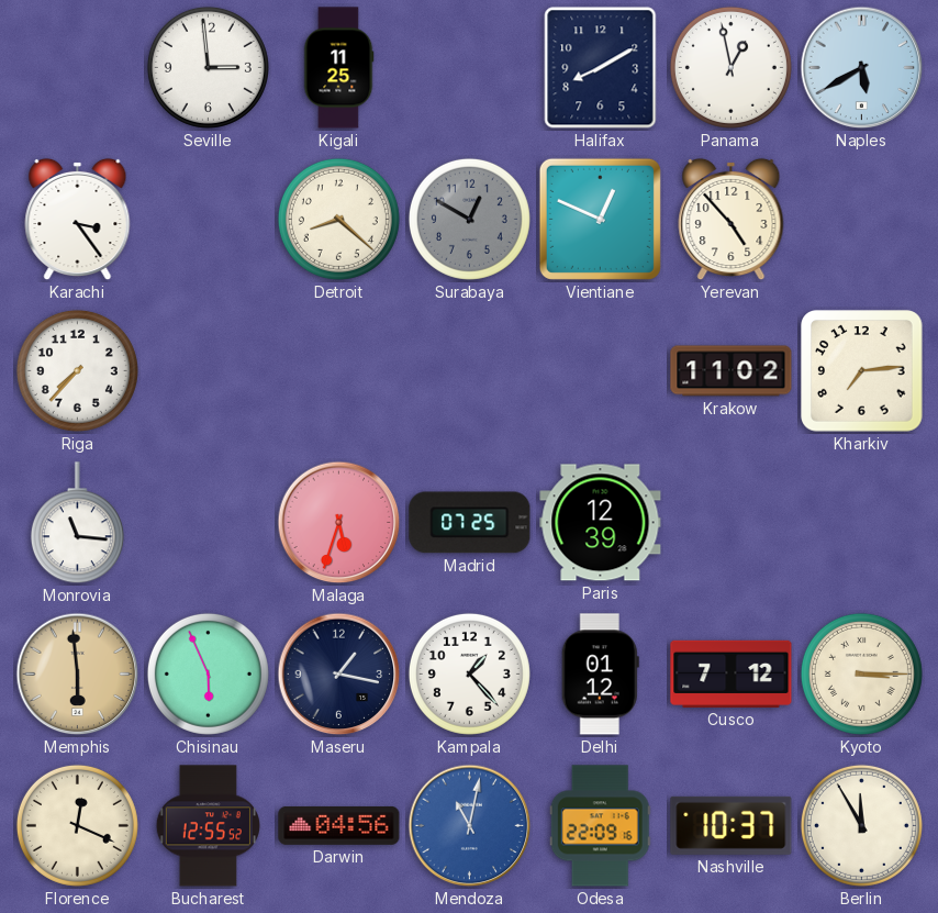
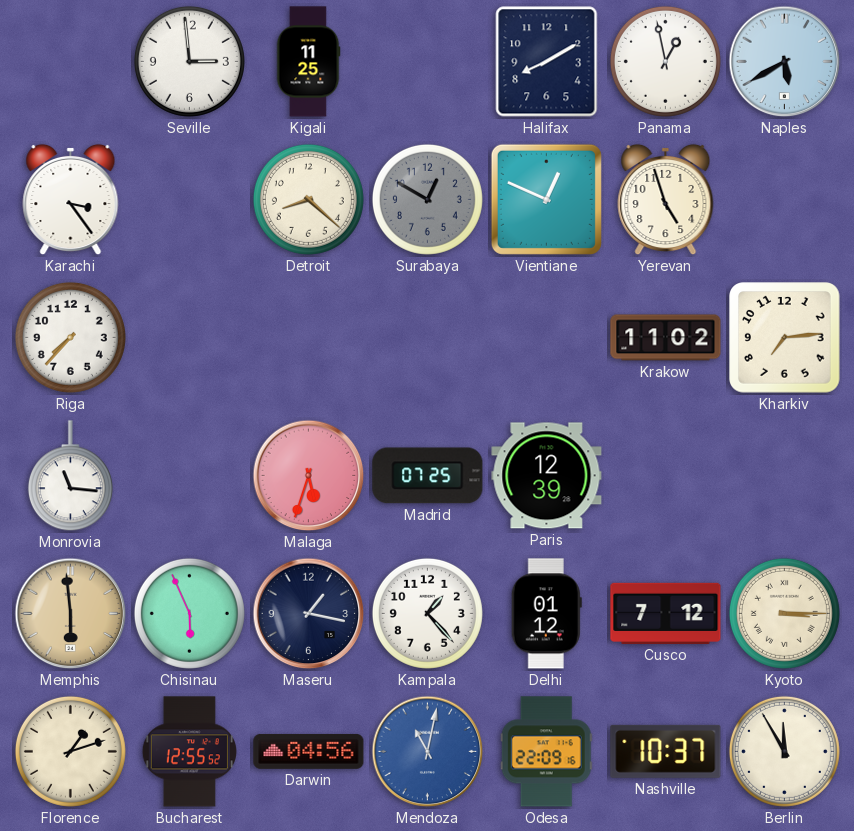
Yerevan: 4:53 -> 4:57 (666, 200)
Florence: 12:19 -> 1:12 (70, 751)
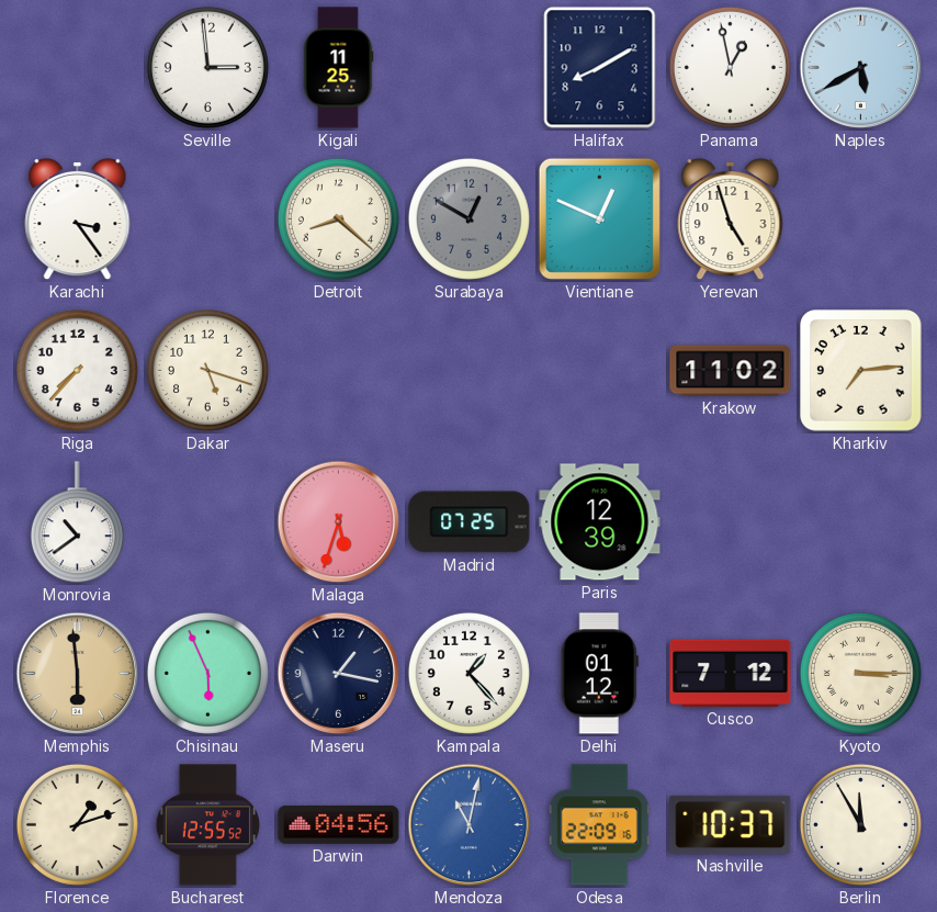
Dakar: none -> 5:18 (207, 370)
Monrovia: 11:16 -> 10:39 (77, 522)
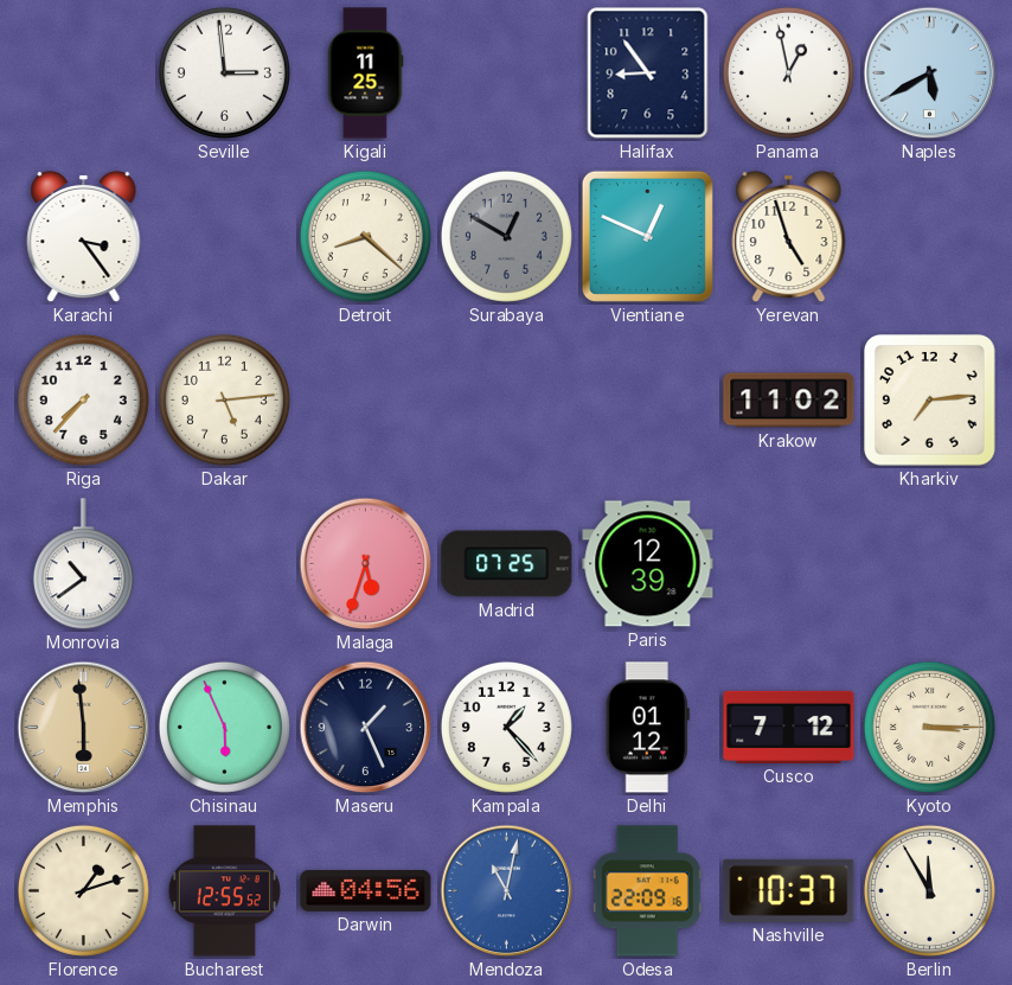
Halifax: 8:10 -> 8:54 (648, 73)
Dakar: 5:18 -> 5:14 (224, 399)
Maseru: 1:17 -> 1:26 (366, 728)
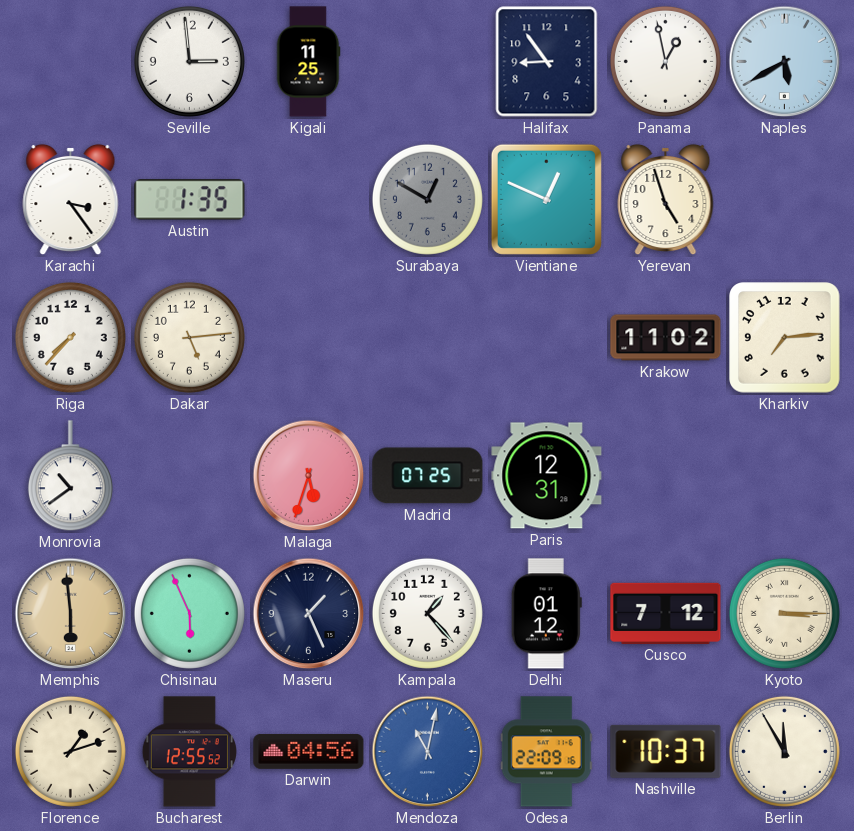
Austin: none -> 1:35 (190, 200)
Detroit: 8:22 -> none (365, 236)
Paris: 12:39 -> 12:31 (547, 476)
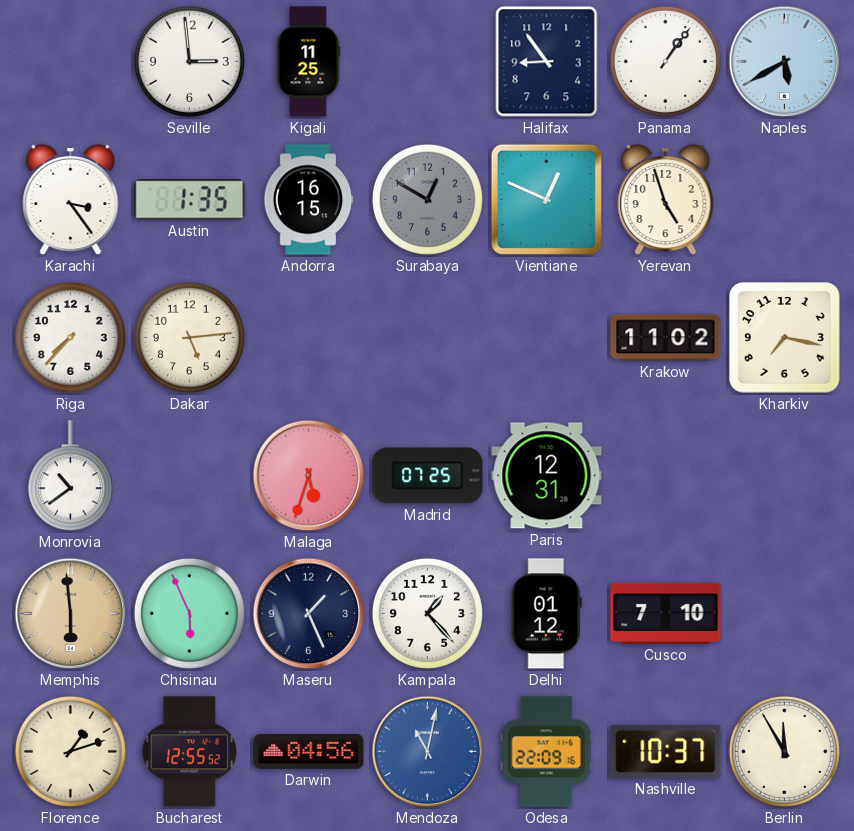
Panama: 12:58 -> 1:06 (665, 61)
Andorra: none -> 16:15 (309, 200)
Kharkiv: 7:14 -> 7:17 (785, 338)
Cusco: 7:12 -> 7:10 (666, 613)
Kyoto: 3:15 -> none (784, 613)
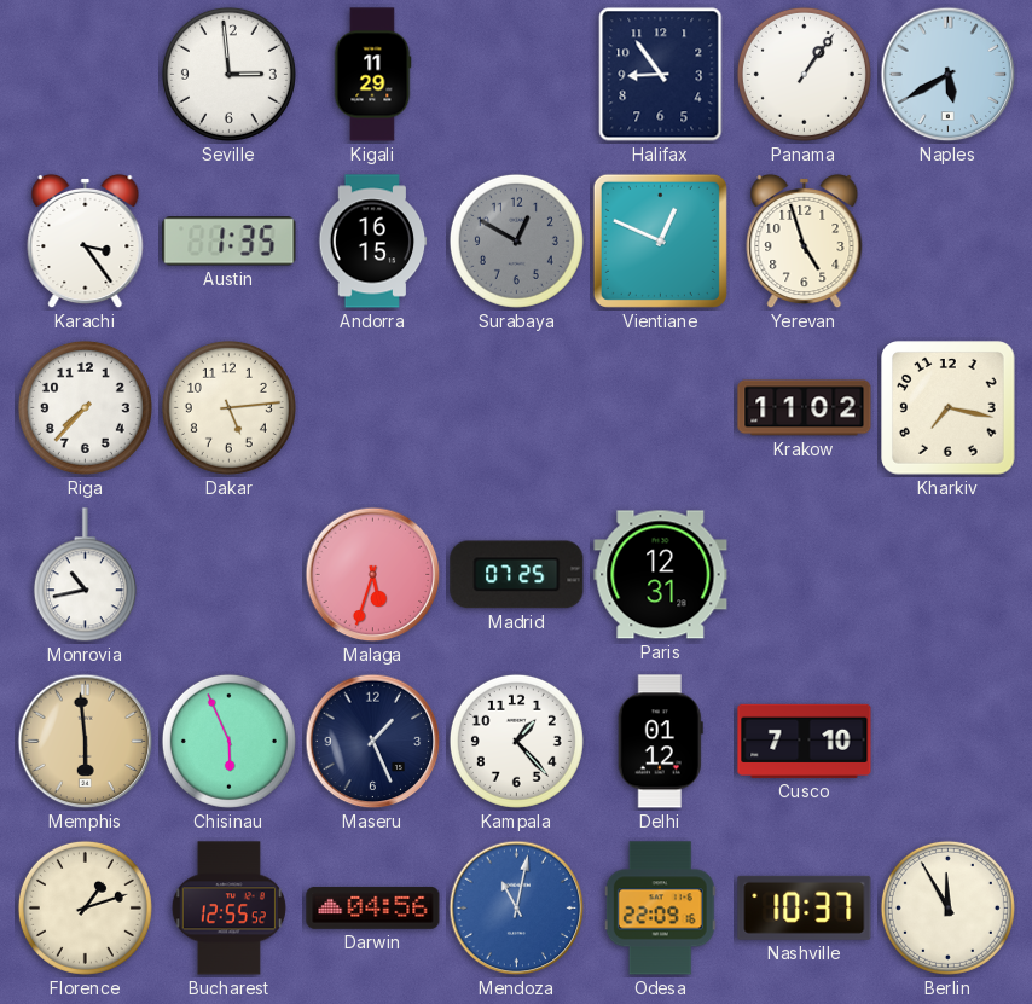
Kigali: 11:25 -> 11:29 (372, 75)
Monrovia: 10:39 -> 10:43 (85, 575)
